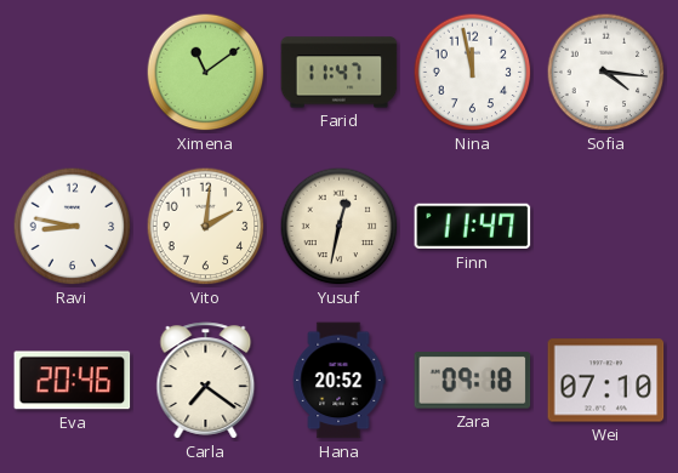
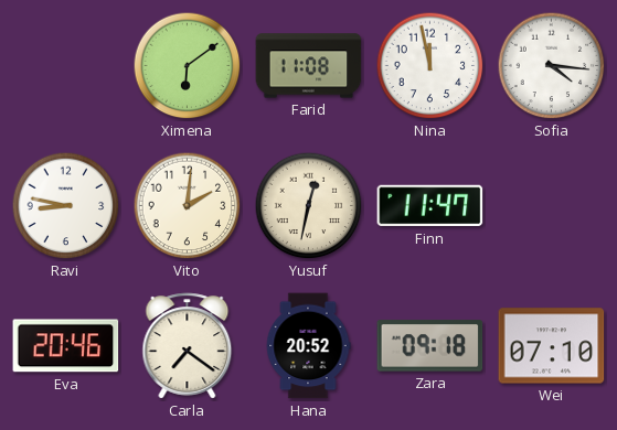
Ximena: 11:09 -> 6:09 (188, 66)
Farid: 11:47 -> 11:08 (309, 66)
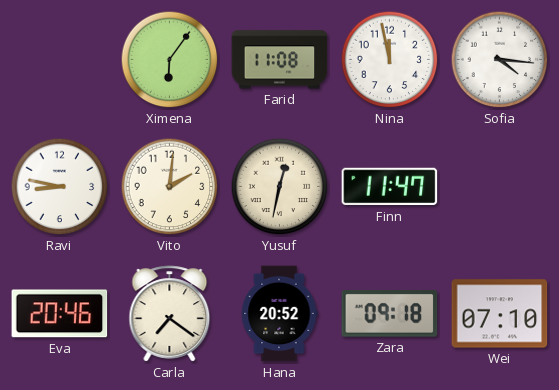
Ximena: 6:09 -> 6:06 (170, 60)
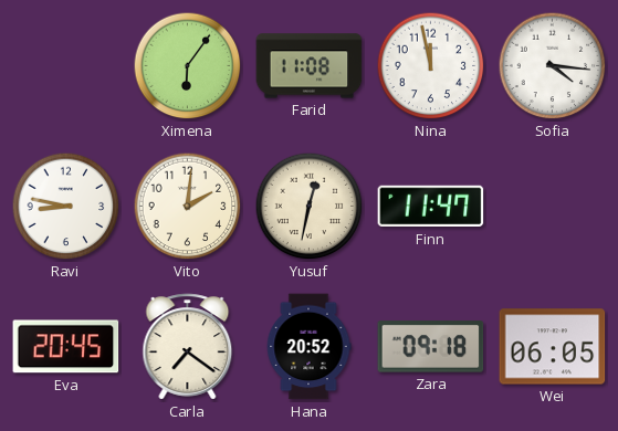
Eva: 20:46 -> 20:45 (66, 347)
Wei: 07:10 -> 06:05 (553, 347)
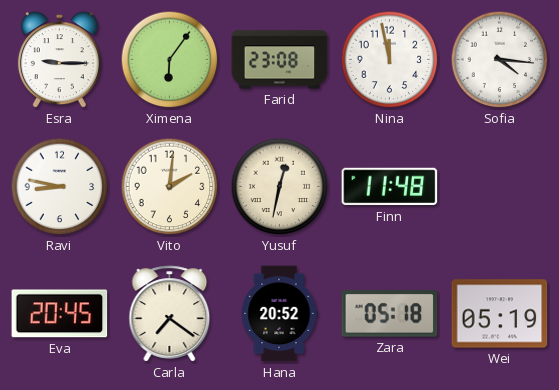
Esra: none -> 9:15 (59, 60)
Farid: 11:08 -> 23:08 (280, 60)
Finn: 11:47 -> 11:48 (390, 187)
Zara: 09:18 -> 05:18 (390, 314)
Wei: 06:05 -> 05:19 (500, 314)
